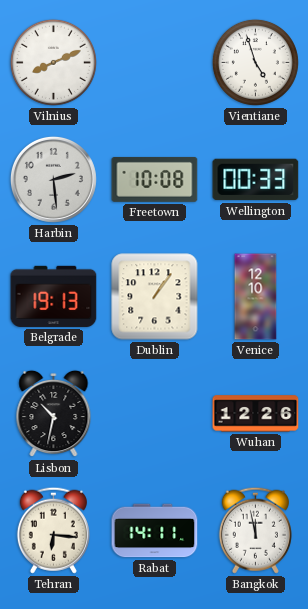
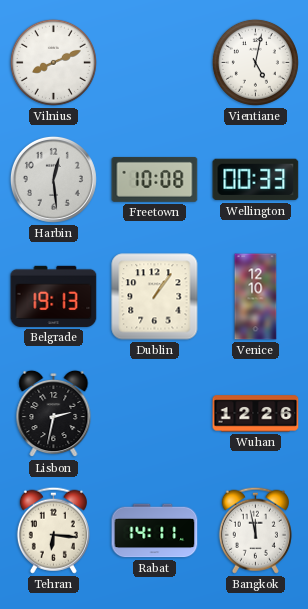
Vientiane: 4:57 -> 5:02 (255, 62)
Harbin: 2:29 -> 12:29 (53, 179)
Lisbon: 10:32 -> 2:32 (54, 414)
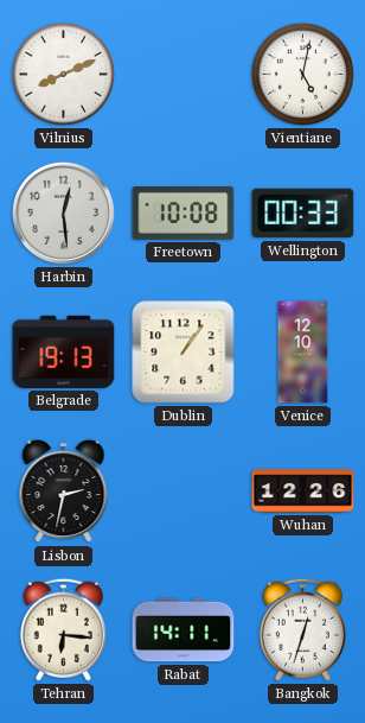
Bangkok: 11:58 -> 12:33 (302, 629)
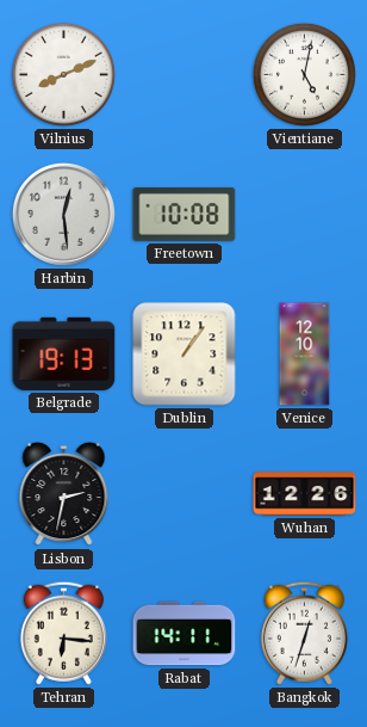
Wellington: 00:33 -> none (303, 214)
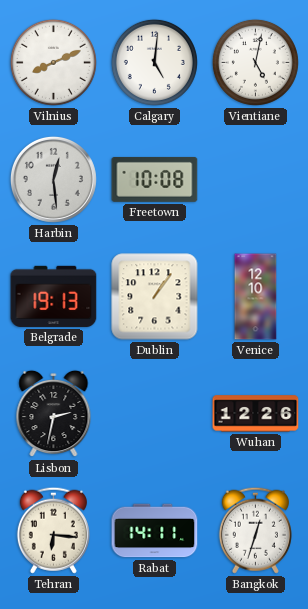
Calgary: none -> 5:01 (154, 62)
